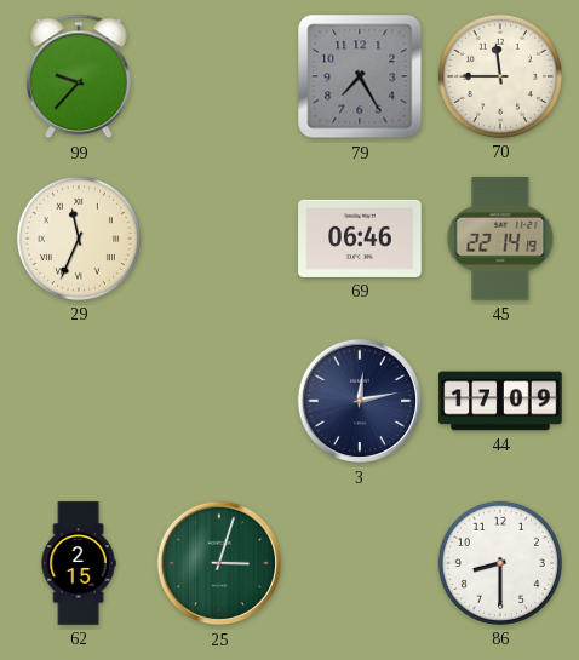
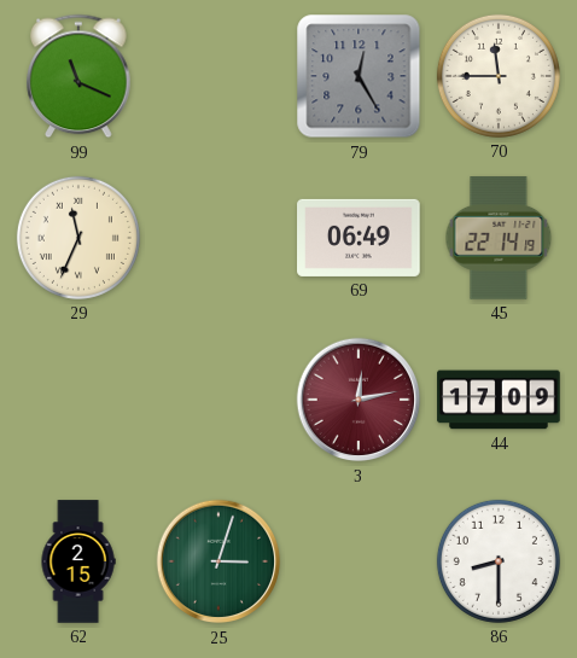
99: 9:37 -> 11:19 (78, 76)
79: 7:25 -> 12:25 (359, 76)
69: 06:46 -> 06:49 (359, 238)
3 dial: navy -> burgundy (359, 400)
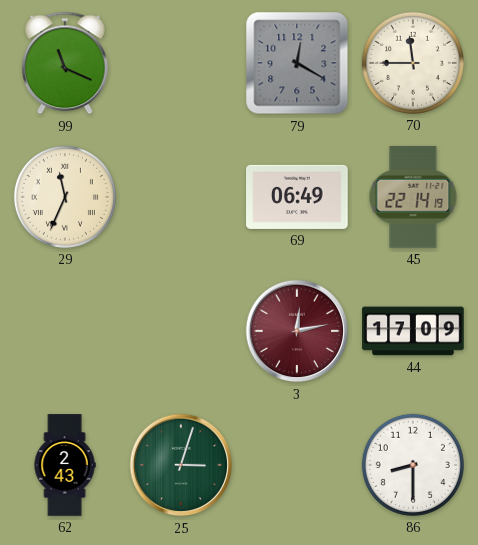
79: 12:25 -> 12:20 (297, 63)
62: 2:15 -> 2:43 (65, 465)
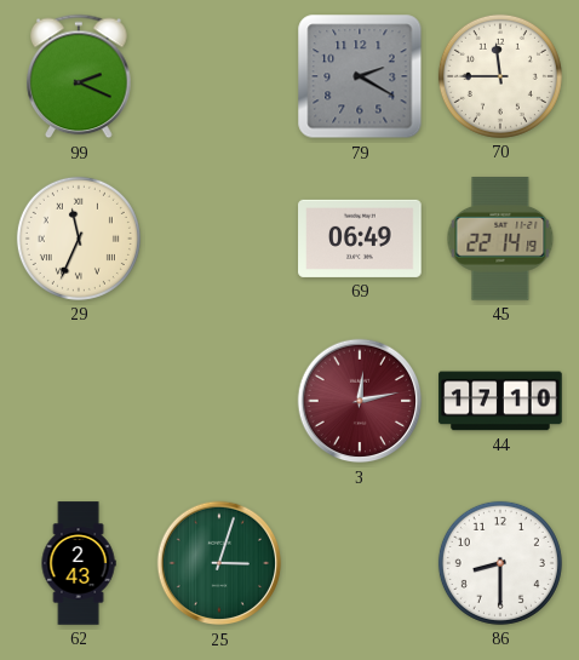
99: 11:19 -> 2:19 (79, 76)
79: 12:20 -> 2:20 (360, 76)
44: 17:09 -> 17:10 (500, 401)
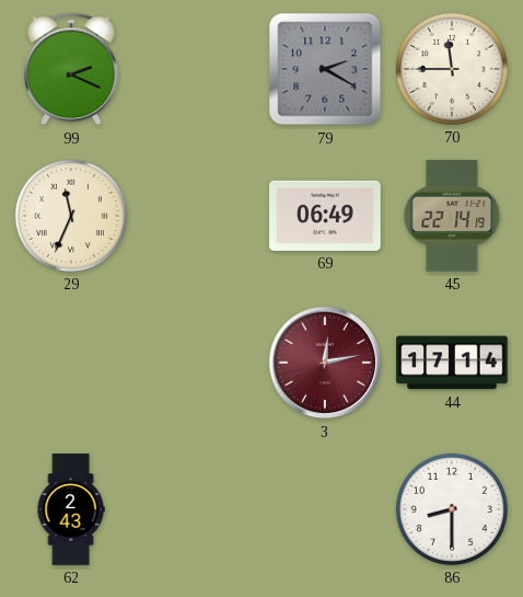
44: 17:10 -> 17:14 (452, 363)
25: 3:03 -> none (219, 563)
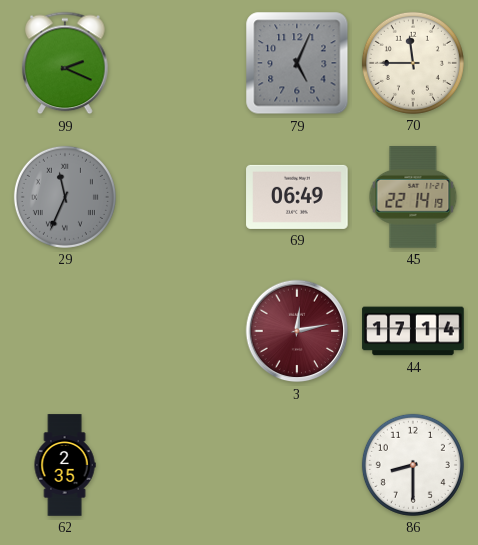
79: 2:20 -> 5:04 (297, 63)
29 dial: cream -> grey (65, 197)
62: 2:43 -> 2:35 (65, 465)
